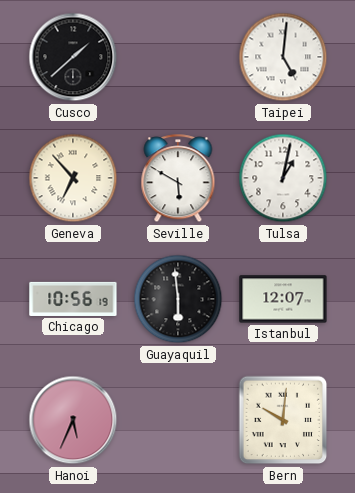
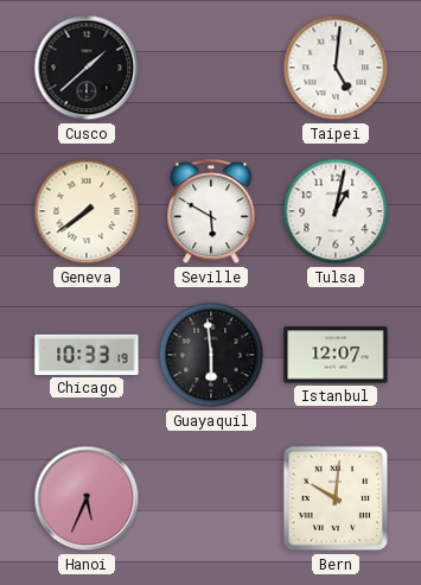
Geneva: 6:53 -> 7:39 (87, 211)
Chicago: 10:56 -> 10:33 (87, 355)
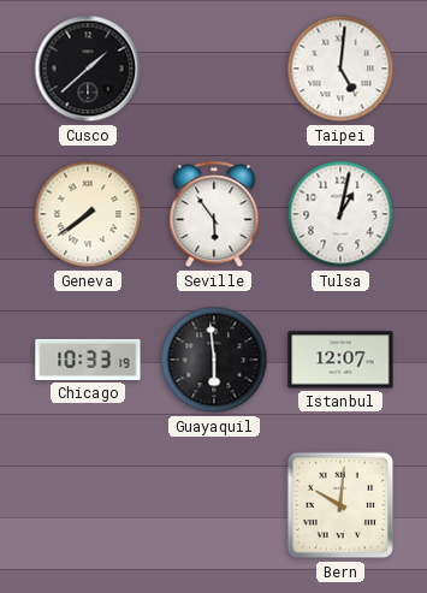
Seville: 5:50 -> 5:54 (214, 215)
Hanoi: 5:34 -> none (87, 498)
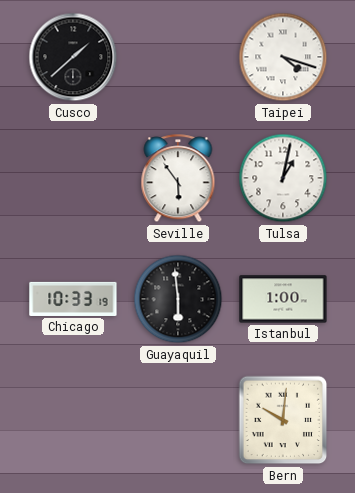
Taipei: 5:01 -> 4:18 (283, 57)
Geneva: 7:39 -> none (88, 214)
Istanbul: 12:07 -> 1:00 (283, 299)
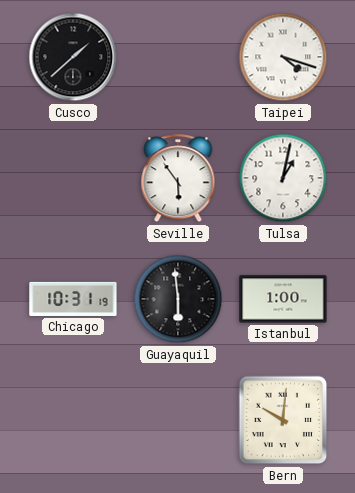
Chicago: 10:33 -> 10:31 (73, 299)
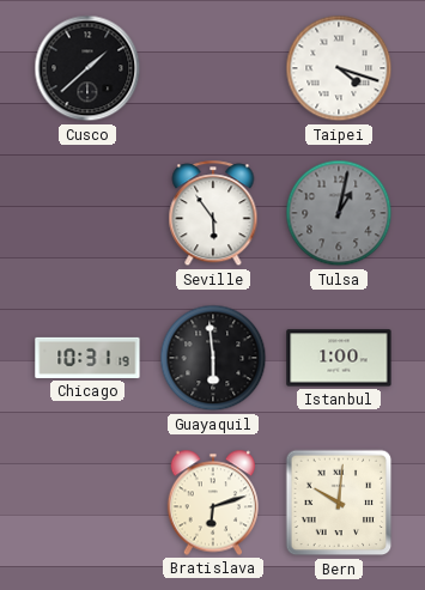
Tulsa dial: white -> grey (339, 213)
Bratislava: none -> 6:12 (213, 503)
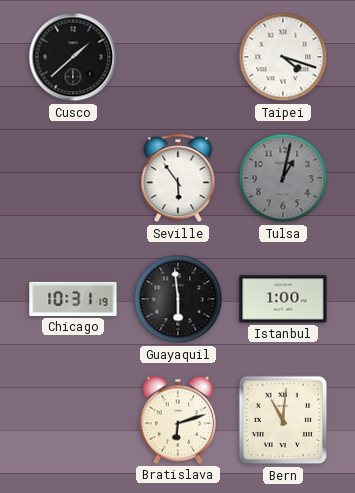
Bern: 10:01 -> 11:01 (283, 420)
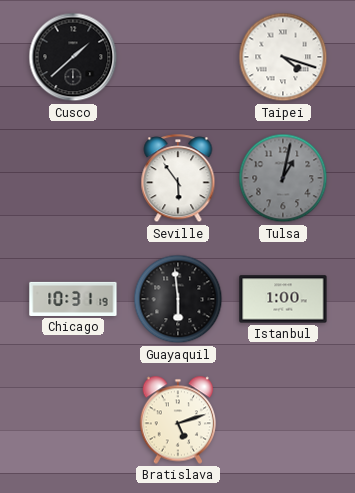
Bratislava: 6:12 -> 5:12 (178, 420)
Bern: 11:01 -> none (283, 420)
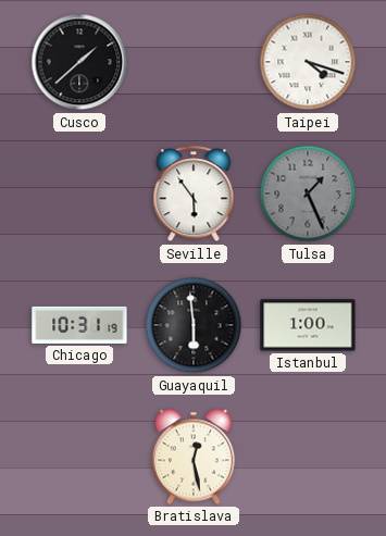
Tulsa: 1:02 -> 1:26 (308, 194)
Bratislava: 5:12 -> 12:28 (194, 457)
